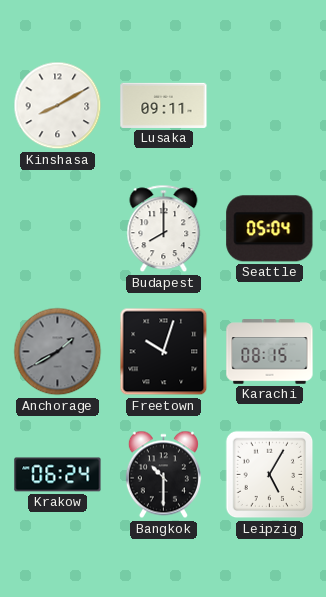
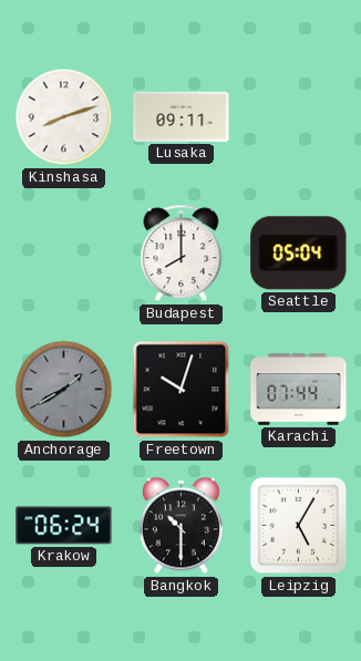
Kinshasa: 8:10 -> 8:12 (64, 117)
Karachi: 08:15 -> 07:44 (299, 390)
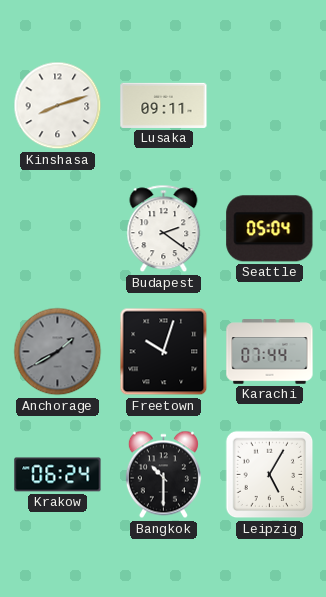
Budapest: 8:00 -> 2:21 (164, 229)
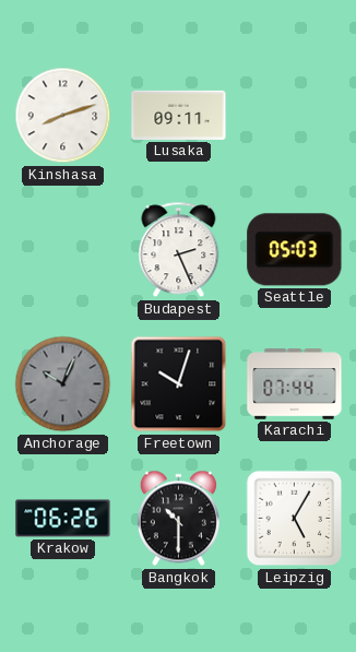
Budapest: 2:21 -> 2:26 (179, 250)
Seattle: 05:04 -> 05:03 (295, 250)
Anchorage: 1:40 -> 10:04 (63, 384)
Krakow: 06:24 -> 06:26 (63, 519)
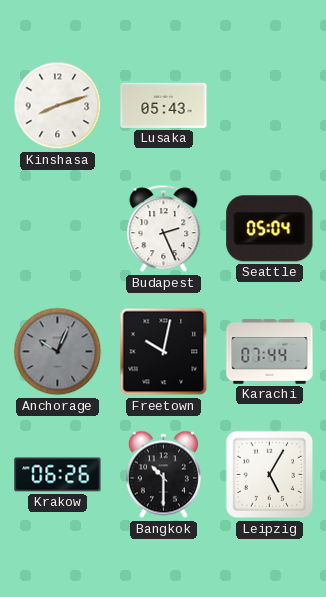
Lusaka: 09:11 -> 05:43 (164, 105)
Seattle: 05:03 -> 05:04 (270, 229)
Freetown: 10:03 -> 10:02 (164, 352)
